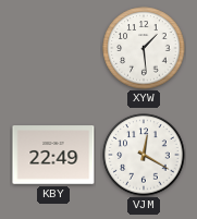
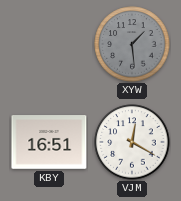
XYW dial: white -> grey (132, 44)
KBY: 22:49 -> 16:51 (49, 142)
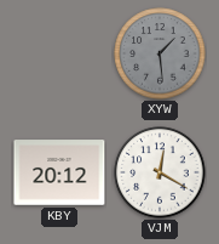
KBY: 16:51 -> 20:12 (59, 172)
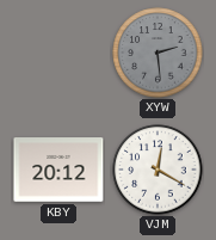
XYW: 1:29 -> 2:29 (158, 53)
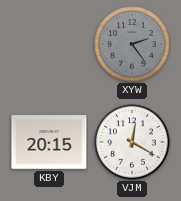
XYW: 2:29 -> 2:24 (132, 44)
KBY: 20:12 -> 20:15 (49, 142)
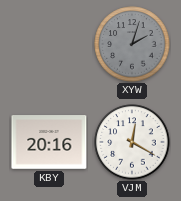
XYW: 2:24 -> 2:03 (132, 44)
KBY: 20:15 -> 20:16 (49, 142)
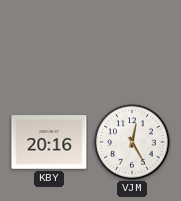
XYW: 2:03 -> none (132, 44)
VJM: 12:20 -> 12:25 (132, 142)
